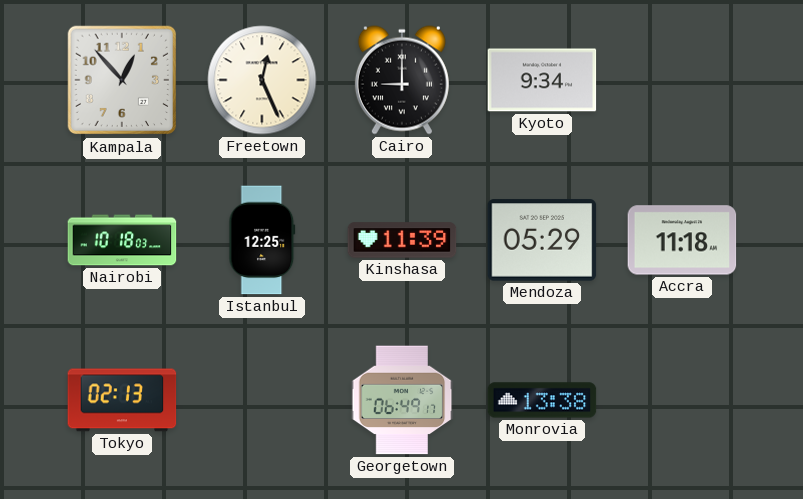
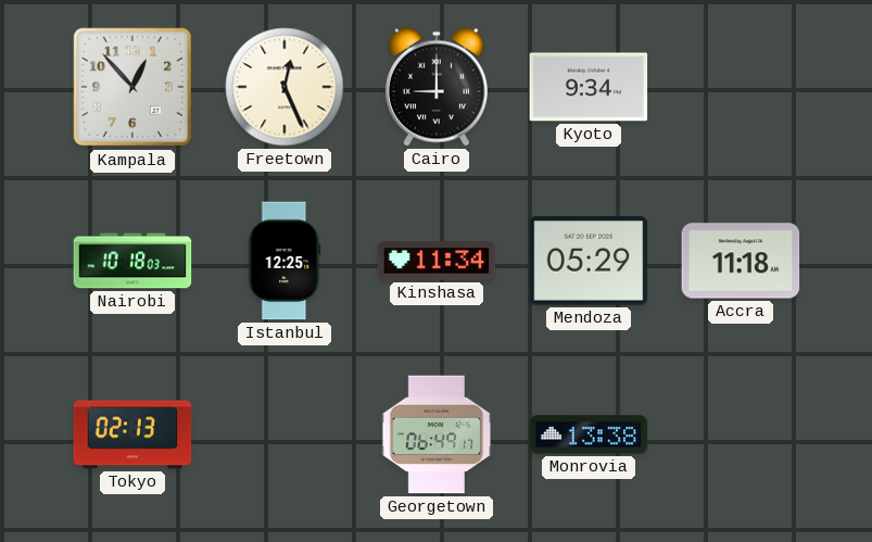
Kinshasa: 11:39 -> 11:34 (437, 261)
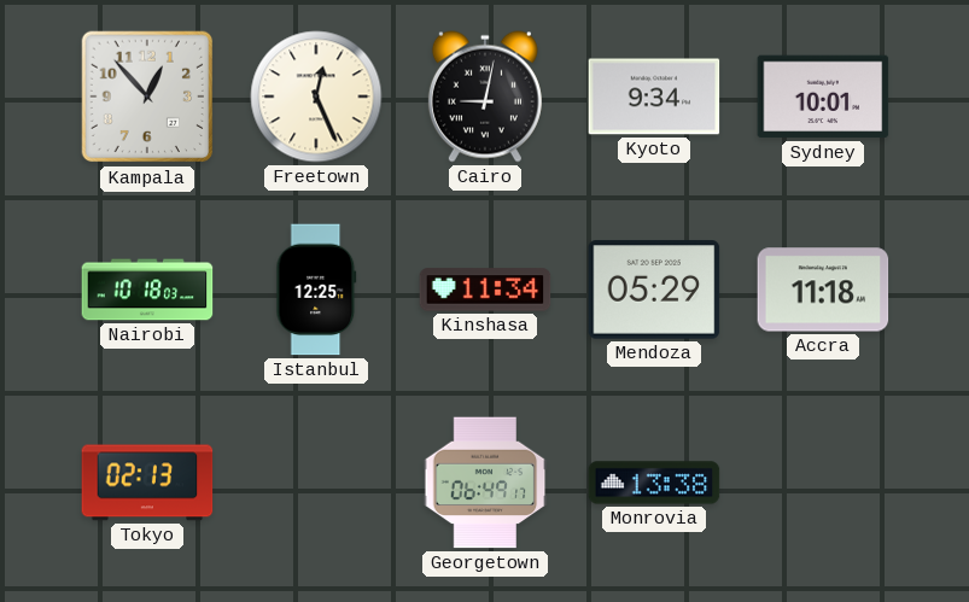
Cairo: 9:00 -> 9:02 (485, 97)
Sydney: none -> 10:01 (823, 97)
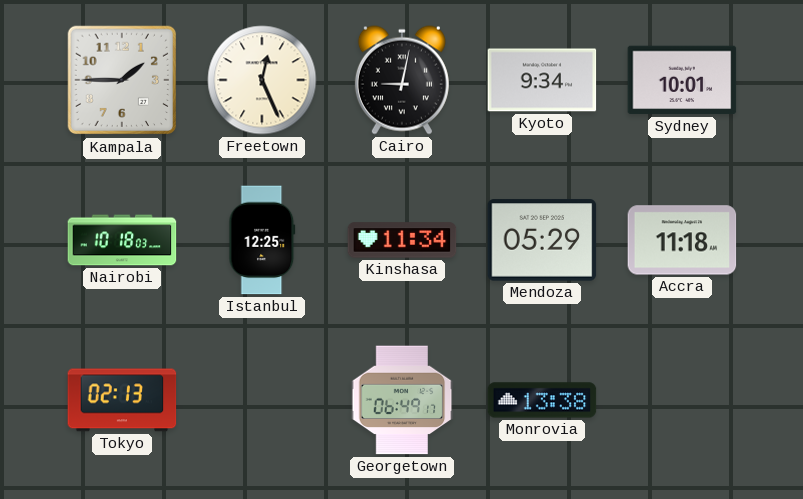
Kampala: 12:53 -> 1:45 (122, 80)
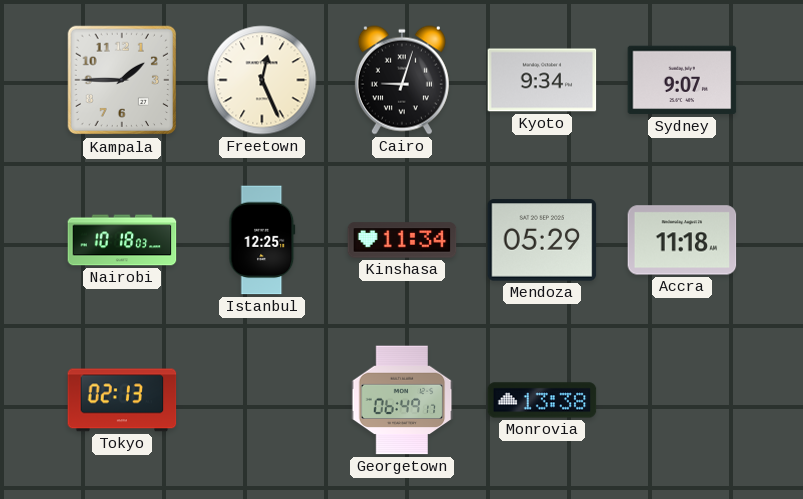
Cairo: 9:02 -> 9:03 (402, 80)
Sydney: 10:01 -> 9:07 (682, 80)
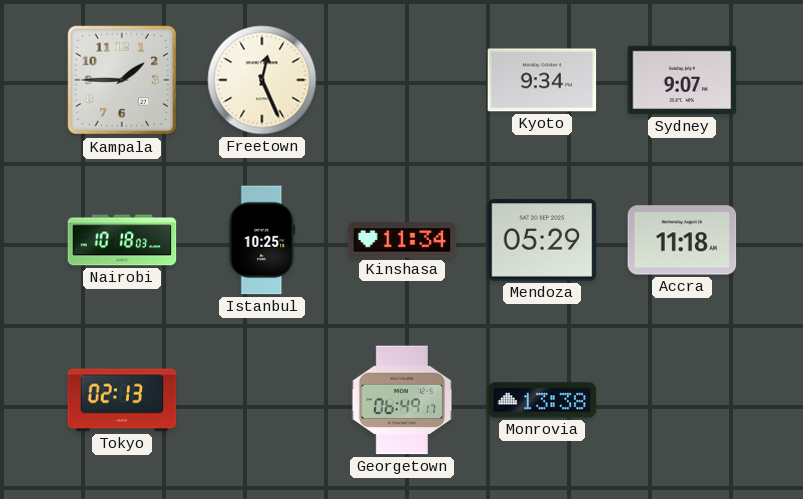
Cairo: 9:03 -> none (402, 80)
Istanbul: 12:25 -> 10:25 (262, 240)
